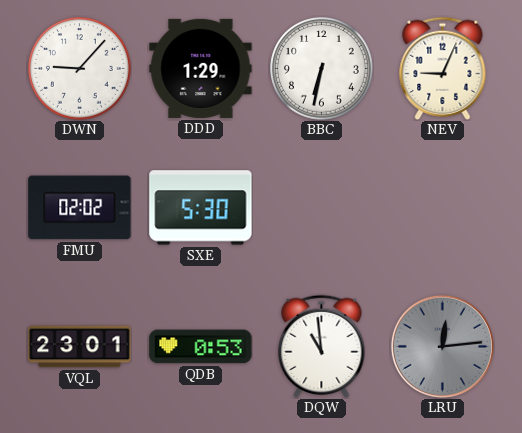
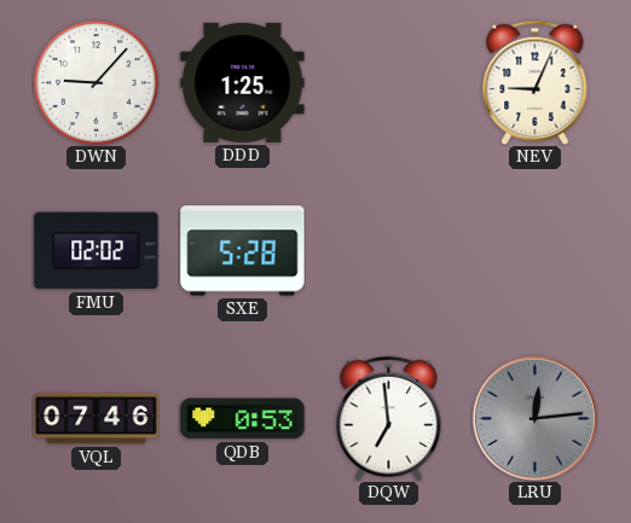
DDD: 1:29 -> 1:25 (243, 82)
BBC: 6:32 -> none (322, 69)
SXE: 5:30 -> 5:28 (243, 251)
VQL: 23:01 -> 07:46 (97, 419)
DQW: 10:59 -> 6:59 (389, 418)
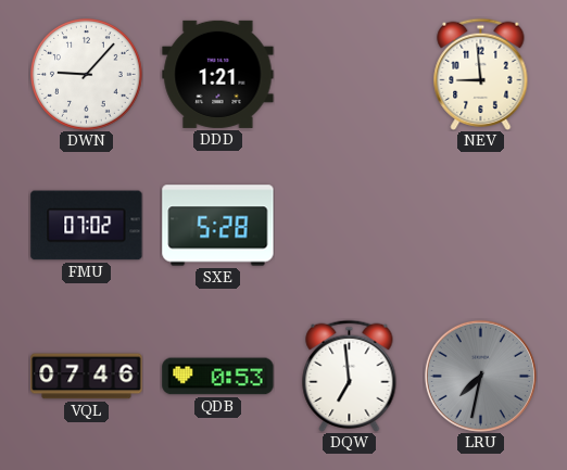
DDD: 1:25 -> 1:21 (218, 74)
NEV: 9:04 -> 8:59 (481, 74)
FMU: 02:02 -> 07:02 (87, 226)
LRU: 12:14 -> 7:32 (480, 376)
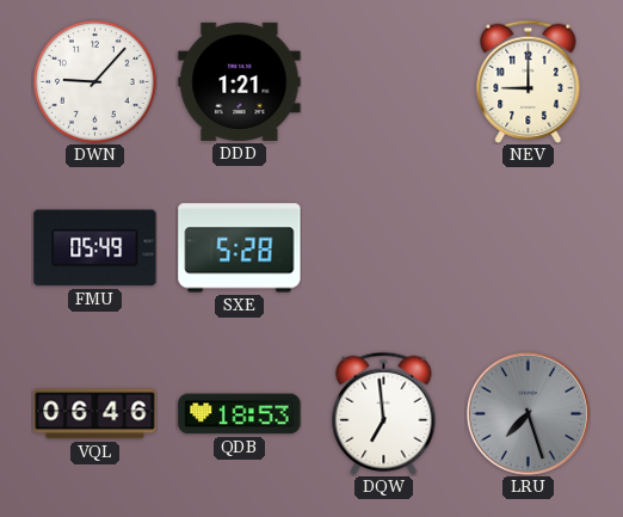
NEV: 8:59 -> 9:00 (529, 81)
FMU: 07:02 -> 05:49 (95, 248)
VQL: 07:46 -> 06:46 (95, 414)
QDB: 0:53 -> 18:53 (240, 414)
LRU: 7:32 -> 7:27 (528, 413)
